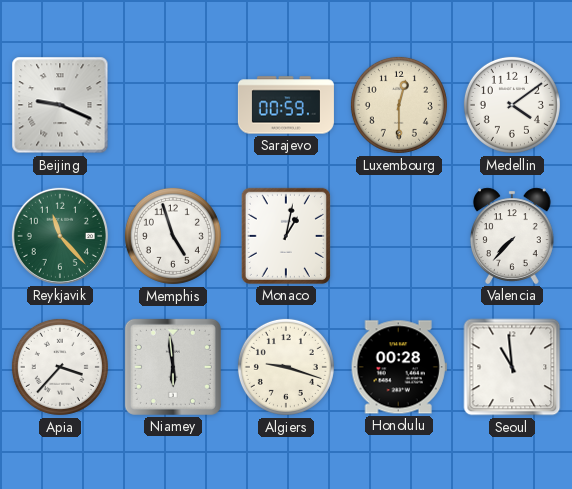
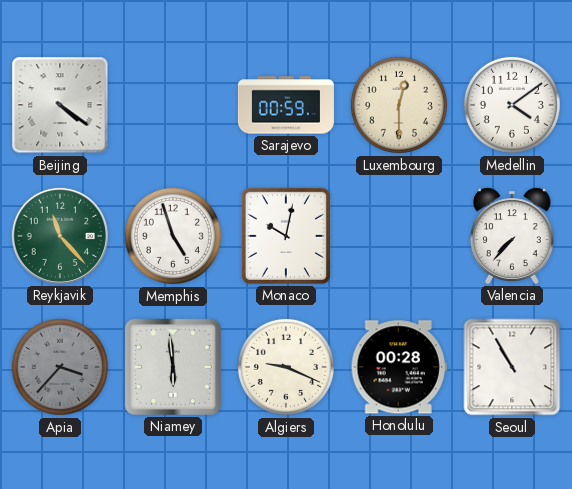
Beijing: 9:19 -> 4:21 (60, 105)
Monaco: 1:02 -> 10:02 (286, 236)
Apia dial: white -> grey (60, 367)
Algiers: 9:18 -> 9:19 (286, 367)
Seoul: 10:59 -> 10:55 (512, 367)
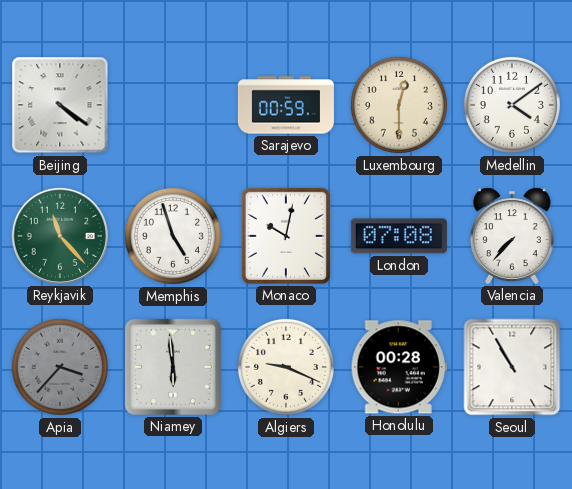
London: none -> 07:08 (399, 236)
